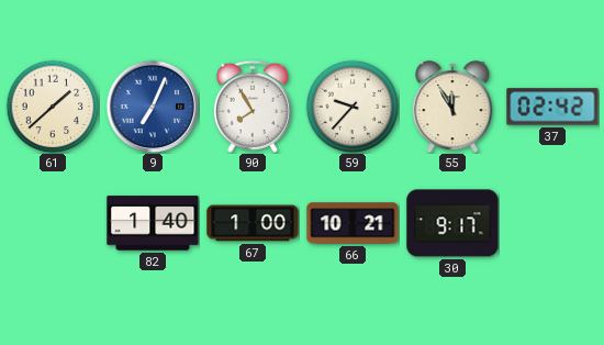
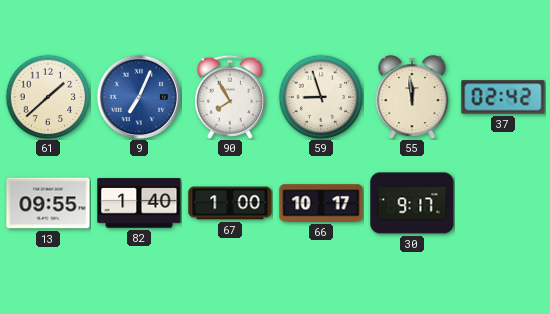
59: 9:37 -> 8:57 (321, 97)
55: 11:55 -> 11:59 (412, 97)
13: none -> 09:55 (48, 203)
66: 10:21 -> 10:17 (321, 203)
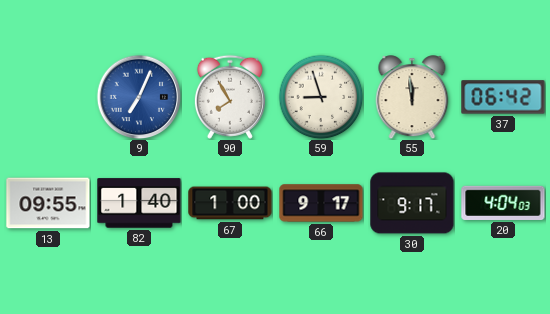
61: 1:38 -> none (48, 97)
37: 02:42 -> 06:42 (503, 97)
66: 10:17 -> 9:17 (321, 203)
20: none -> 4:04 (503, 203)
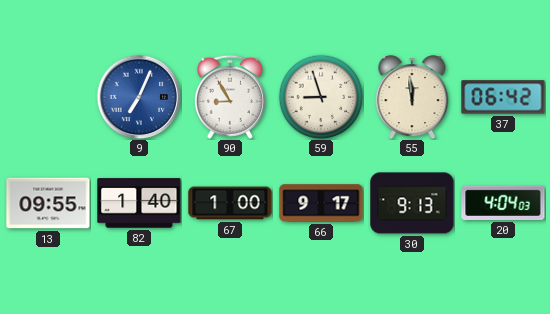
90: 7:55 -> 8:55 (230, 97)
30: 9:17 -> 9:13 (412, 203)
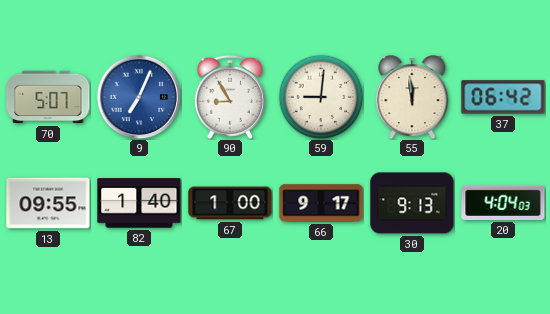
70: none -> 5:07 (48, 97)
59: 8:57 -> 9:01 (321, 97)
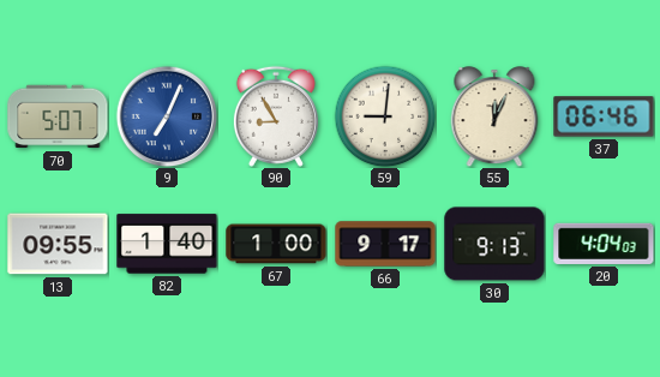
55: 11:59 -> 12:04 (494, 116)
37: 06:42 -> 06:46 (604, 116)
